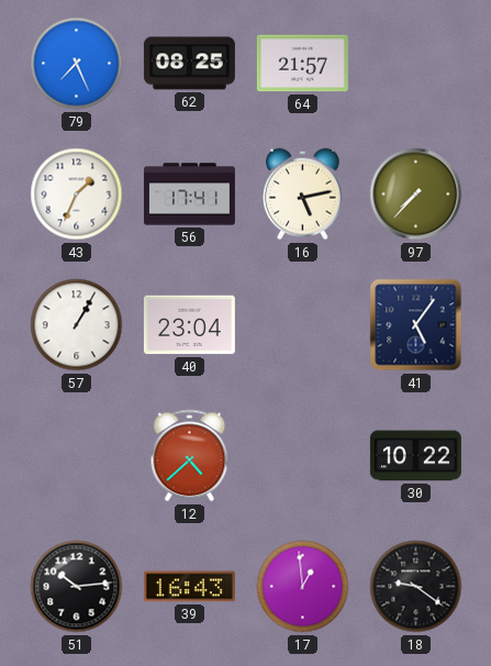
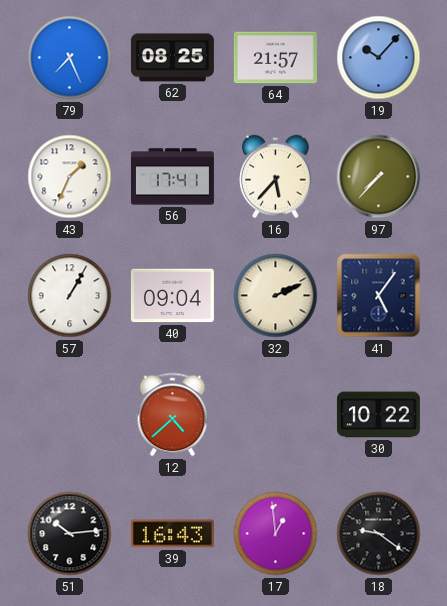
19: none -> 10:07 (379, 58)
16: 5:13 -> 5:37 (276, 177)
40: 23:04 -> 09:04 (172, 296)
32: none -> 2:11 (276, 296)
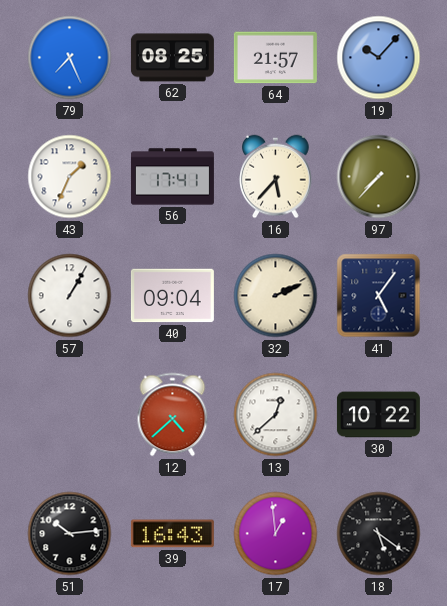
13: none -> 12:38 (276, 415)
18: 9:21 -> 5:21 (379, 534)
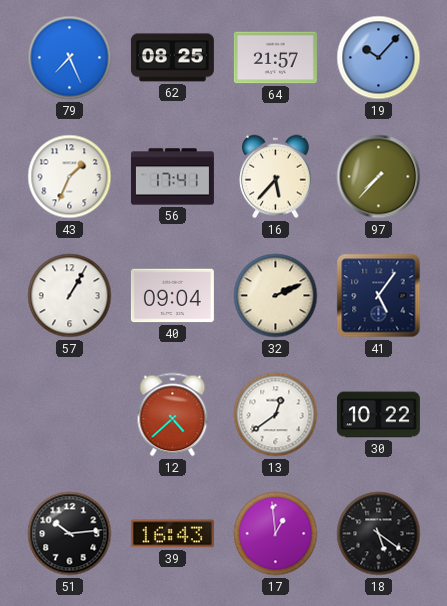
13: 12:38 -> 12:39 (276, 415)
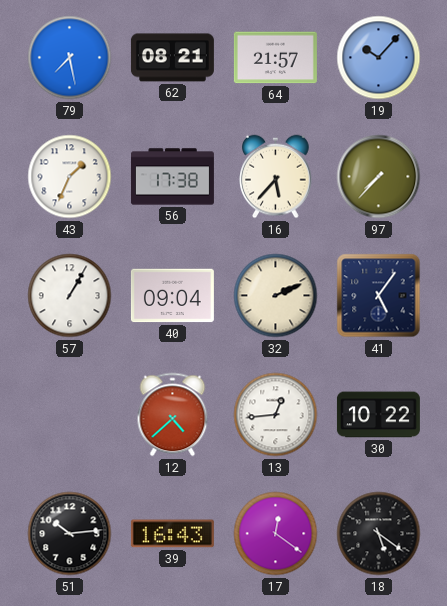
79: 7:26 -> 7:28 (70, 58)
62: 08:25 -> 08:21 (172, 58)
56: 17:41 -> 17:38 (172, 177)
13: 12:39 -> 12:44 (276, 415)
17: 12:59 -> 12:21 (276, 534)
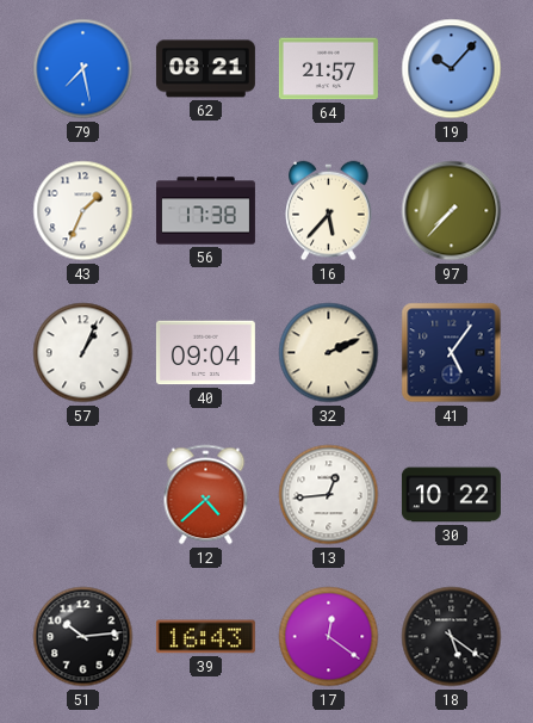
57: 1:05 -> 1:04 (83, 353)
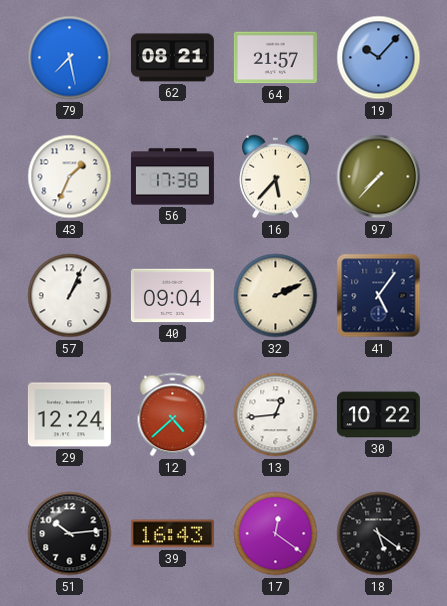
29: none -> 12:24 (69, 415)
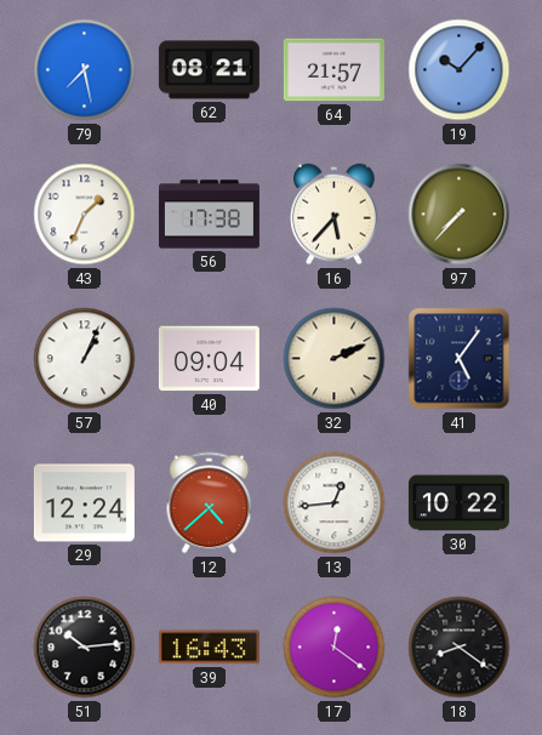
18: 5:21 -> 8:21 (460, 648)
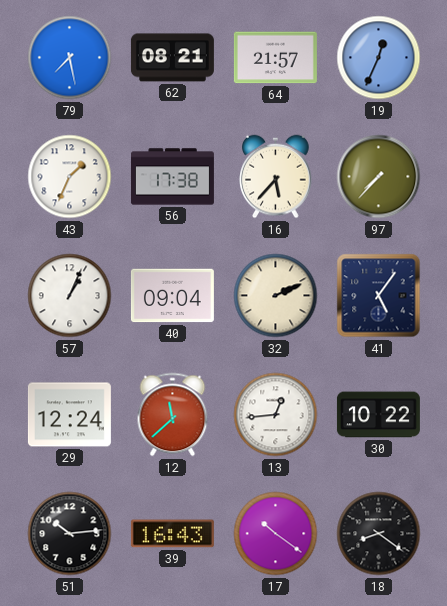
19: 10:07 -> 12:34 (379, 58)
12: 4:38 -> 11:38 (173, 415)
17: 12:21 -> 10:21 (276, 534)
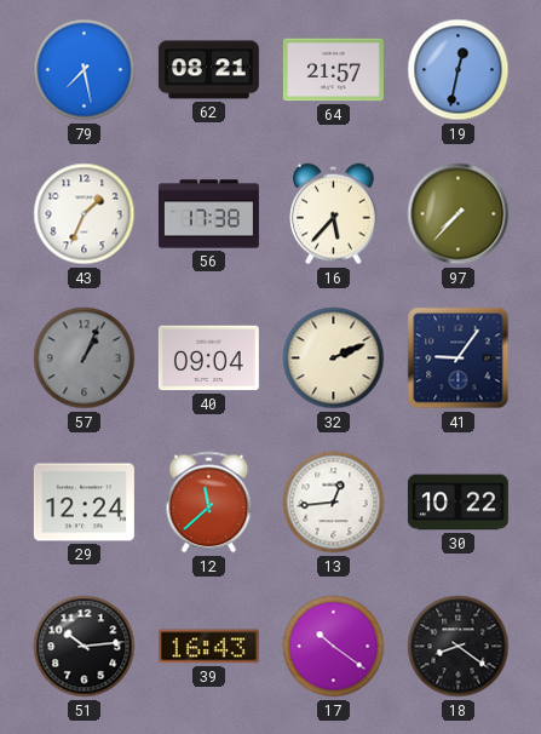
19: 12:34 -> 12:32 (459, 70)
57 dial: white -> grey (85, 359)
41: 5:06 -> 9:06 (459, 359)
